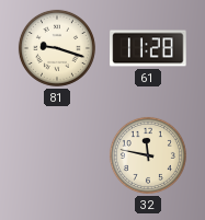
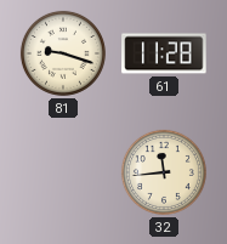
32: 11:47 -> 11:44 (164, 172)
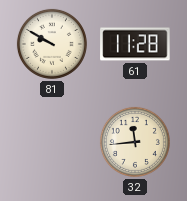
81: 9:18 -> 9:50 (52, 44)
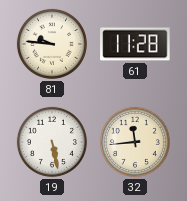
81: 9:50 -> 9:46 (52, 44)
19: none -> 5:28 (52, 142)
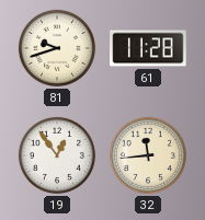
81: 9:46 -> 9:42 (57, 48)
19: 5:28 -> 12:54 (57, 155)
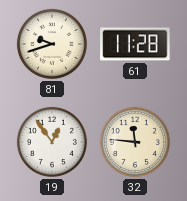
32: 11:44 -> 11:46 (135, 142)
